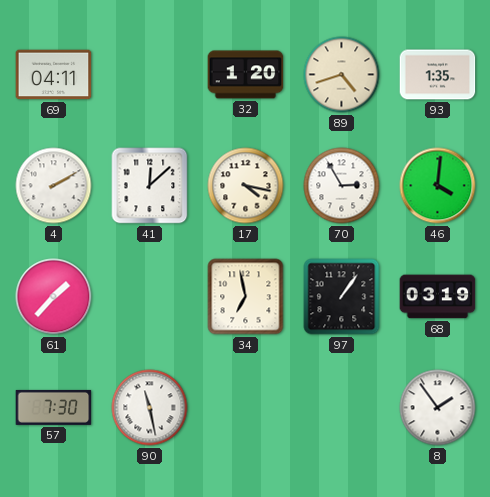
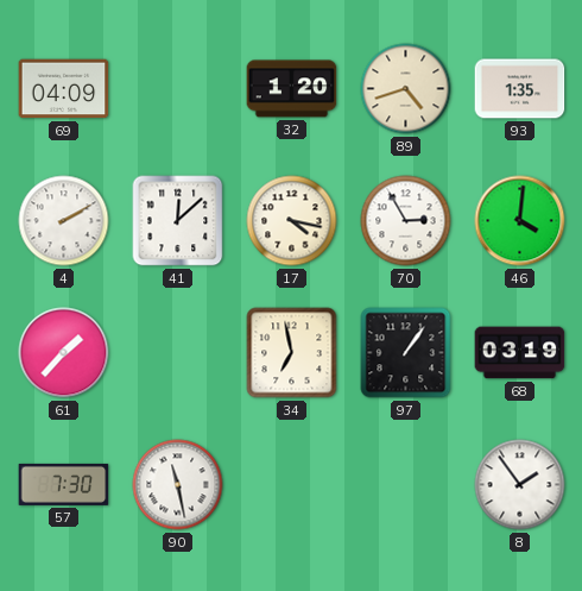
69: 04:11 -> 04:09 (64, 89)
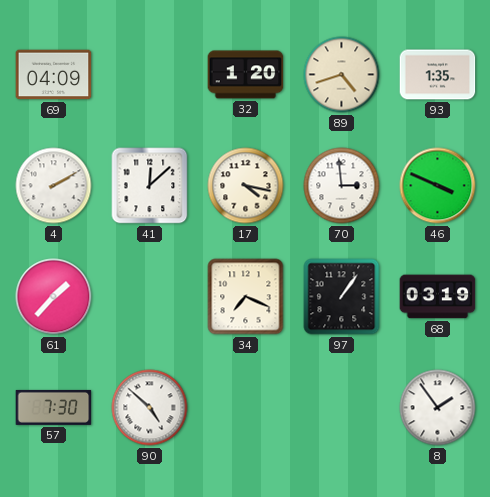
70: 2:55 -> 2:59 (342, 186)
46: 4:01 -> 3:49 (438, 186)
34: 6:58 -> 7:19 (246, 297)
90: 11:28 -> 4:52 (150, 408)
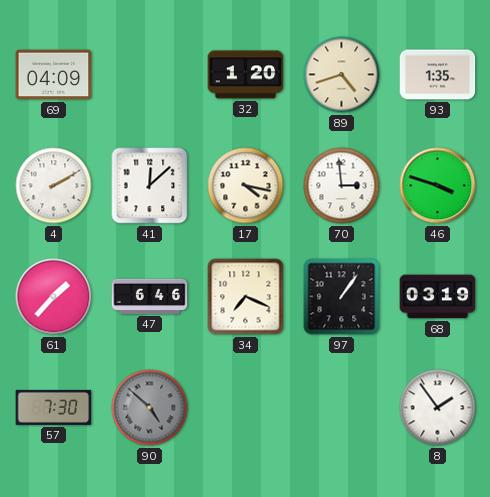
46: 3:49 -> 3:48 (438, 186)
47: none -> 6:46 (150, 296)
90 dial: white -> grey (150, 408)
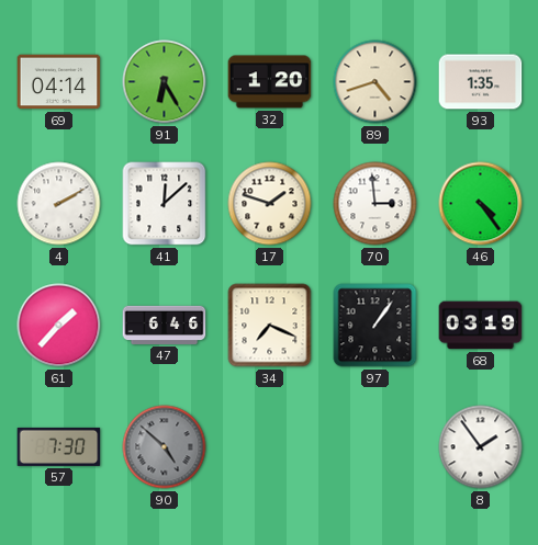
69: 04:09 -> 04:14 (59, 82)
91: none -> 6:25 (165, 82)
17: 4:17 -> 1:48 (270, 204)
46: 3:48 -> 4:24 (481, 204)
